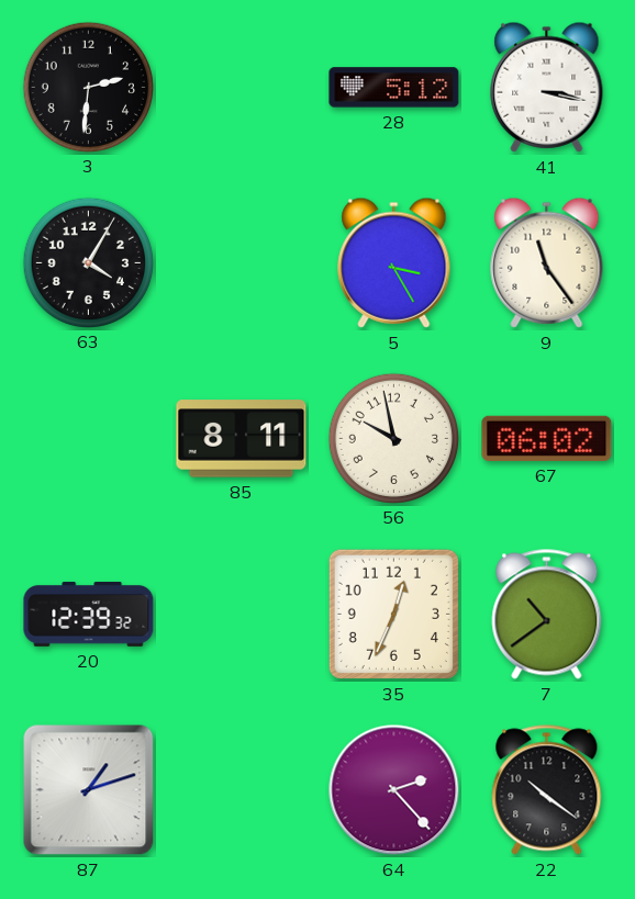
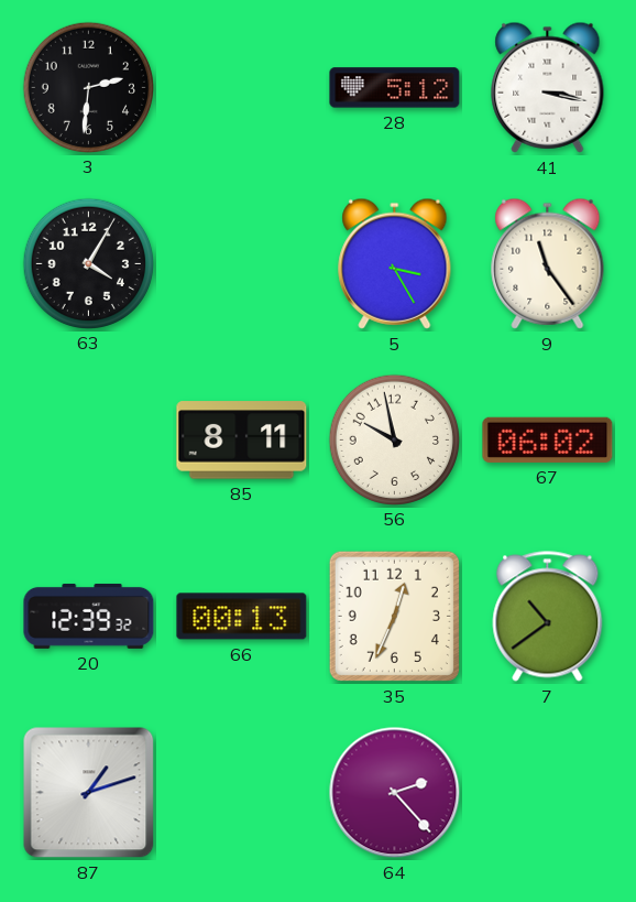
66: none -> 00:13 (242, 617)
22: 10:21 -> none (547, 790)
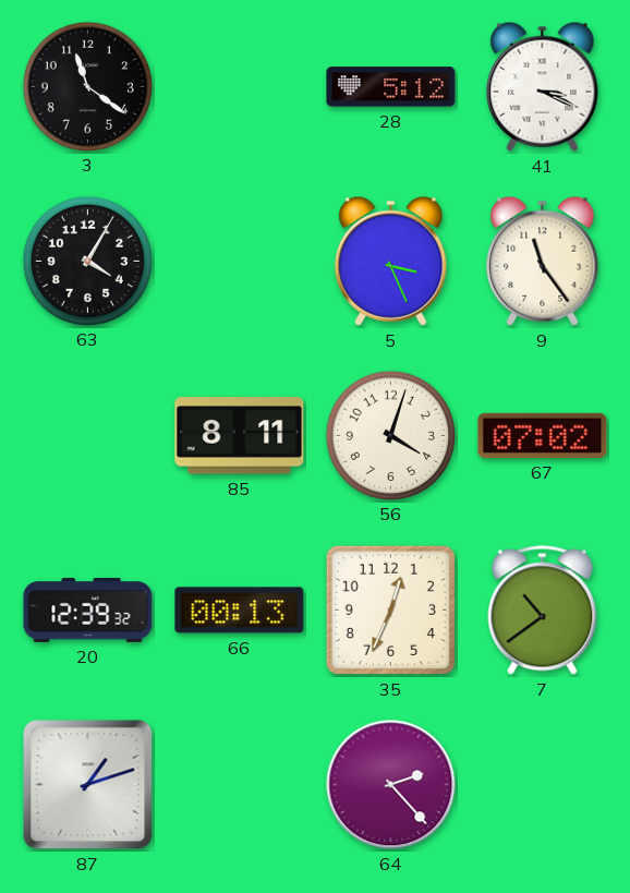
3: 2:31 -> 11:21 (87, 86)
41: 3:17 -> 3:19 (543, 86)
5: 3:25 -> 3:26 (391, 261)
56: 9:58 -> 4:03 (390, 435)
67: 06:02 -> 07:02 (543, 435)
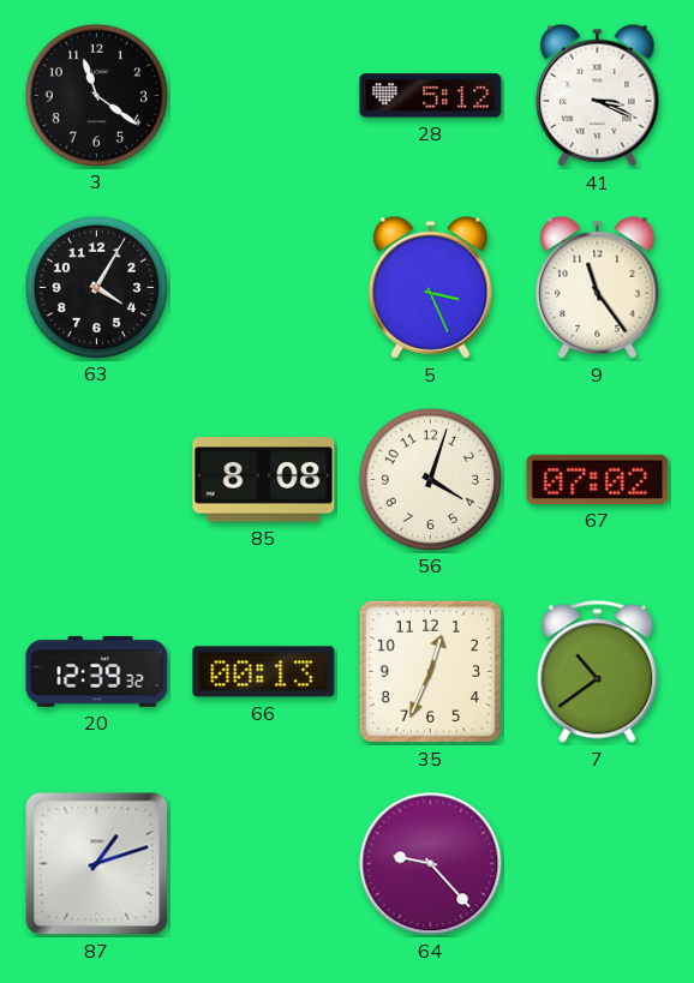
85: 8:11 -> 8:08 (264, 480)
64: 2:23 -> 9:23 (431, 864)
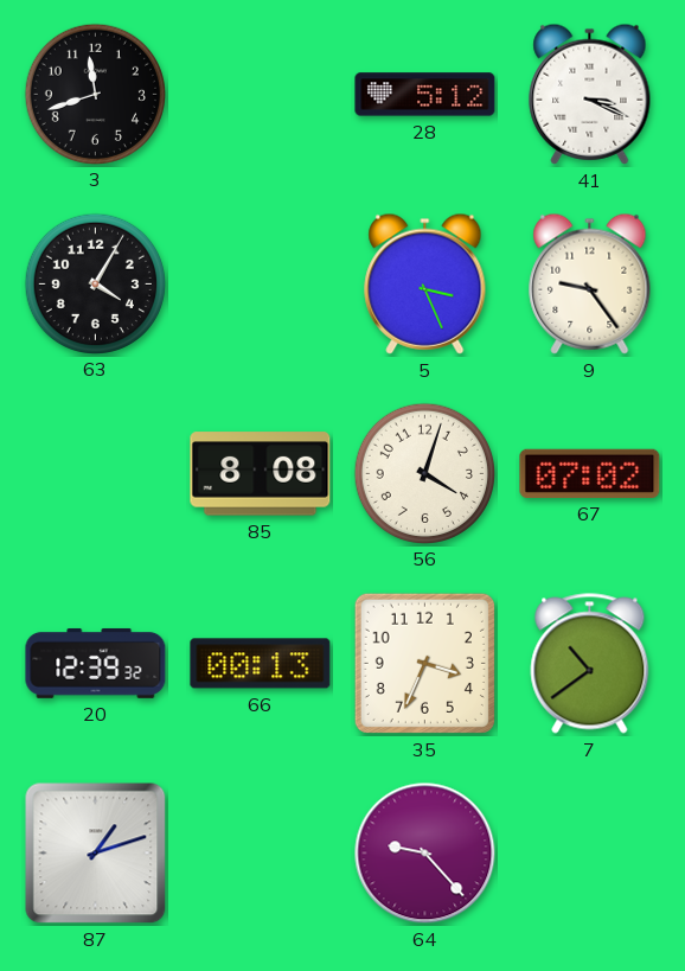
3: 11:21 -> 11:42 (95, 94)
9: 11:24 -> 9:24 (590, 283)
35: 12:34 -> 3:34 (424, 663)
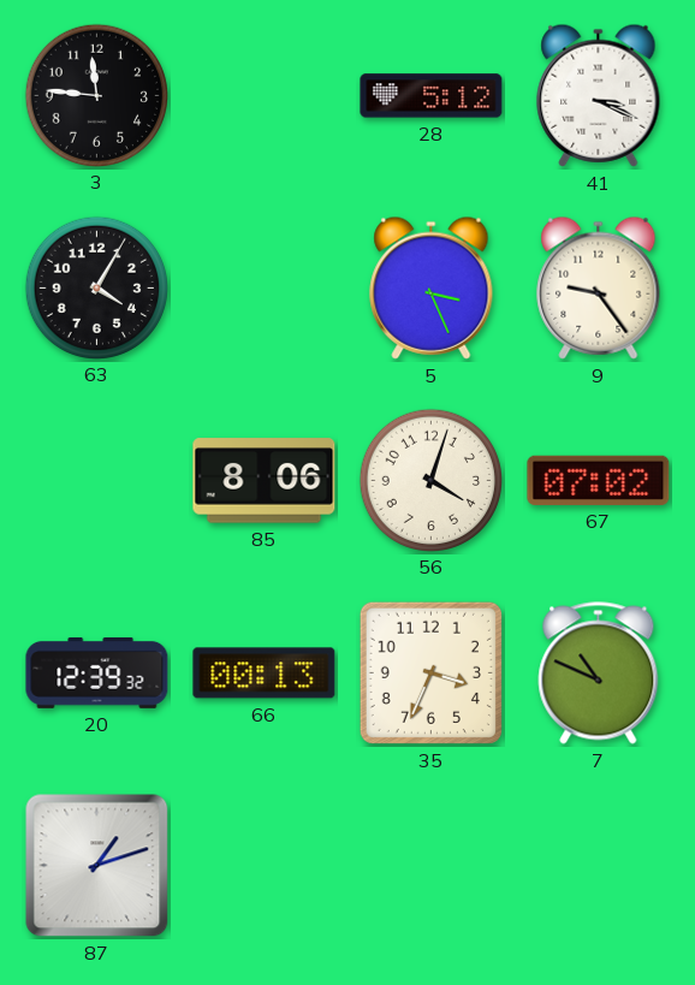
3: 11:42 -> 11:46 (96, 95)
85: 8:08 -> 8:06 (265, 481)
7: 10:39 -> 10:49 (599, 674)
64: 9:23 -> none (425, 854)
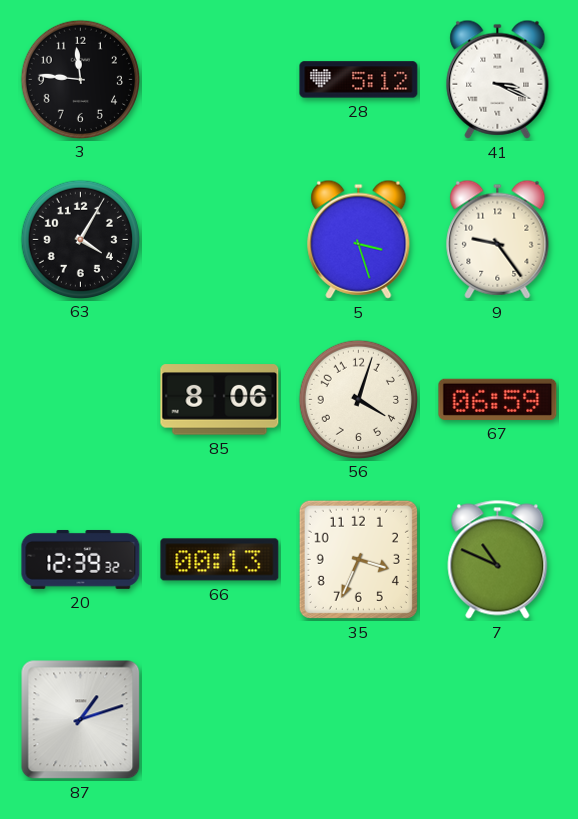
5: 3:26 -> 3:27 (359, 239)
67: 07:02 -> 06:59 (498, 399)
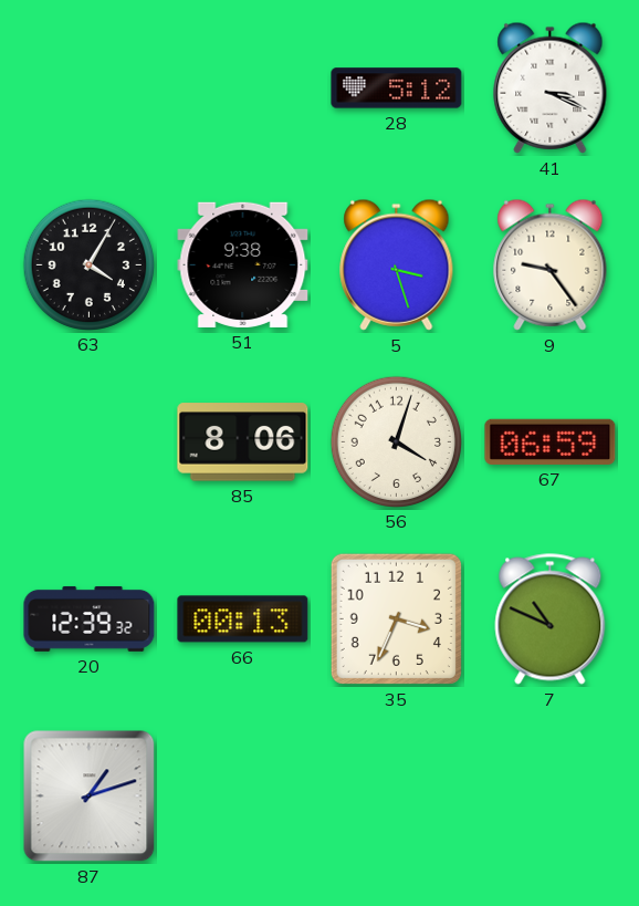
3: 11:46 -> none (80, 79)
51: none -> 9:38 (243, 264)
